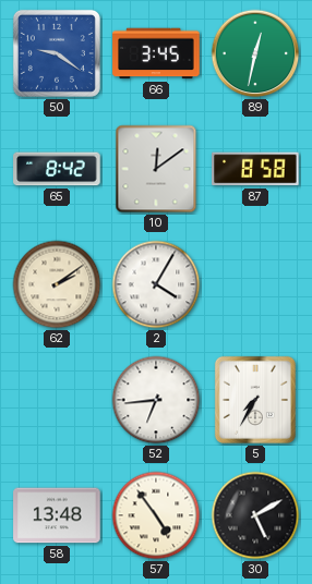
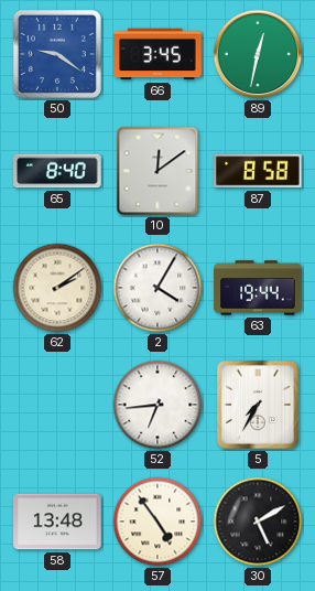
65: 8:42 -> 8:40 (57, 171)
63: none -> 19:44 (258, 288)
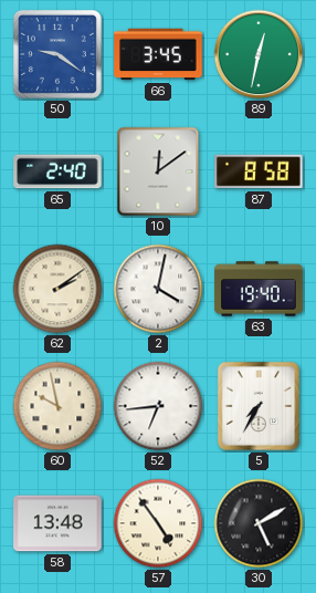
65: 8:40 -> 2:40 (57, 171)
2: 4:05 -> 4:02 (158, 289)
63: 19:44 -> 19:40 (259, 289)
60: none -> 9:58 (57, 406)
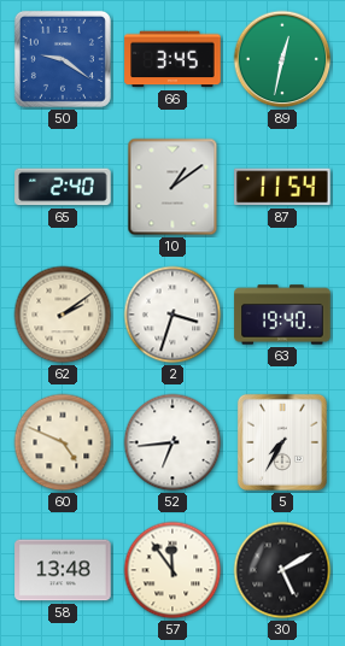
10: 12:09 -> 1:09 (172, 187)
87: 8:58 -> 11:54 (282, 187)
2: 4:02 -> 3:33 (172, 315)
60: 9:58 -> 4:49 (63, 442)
57: 4:54 -> 11:54 (172, 570)
